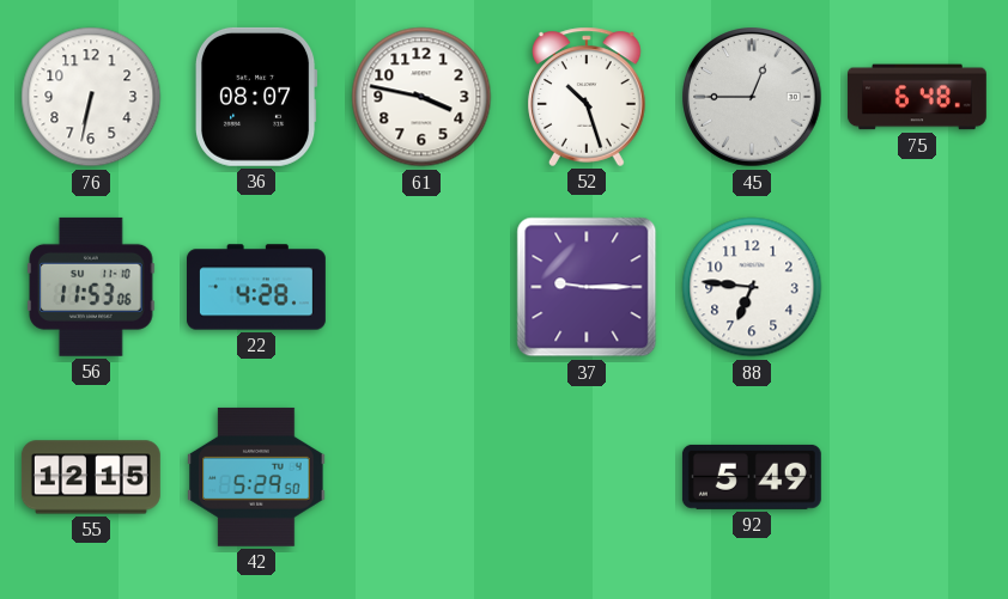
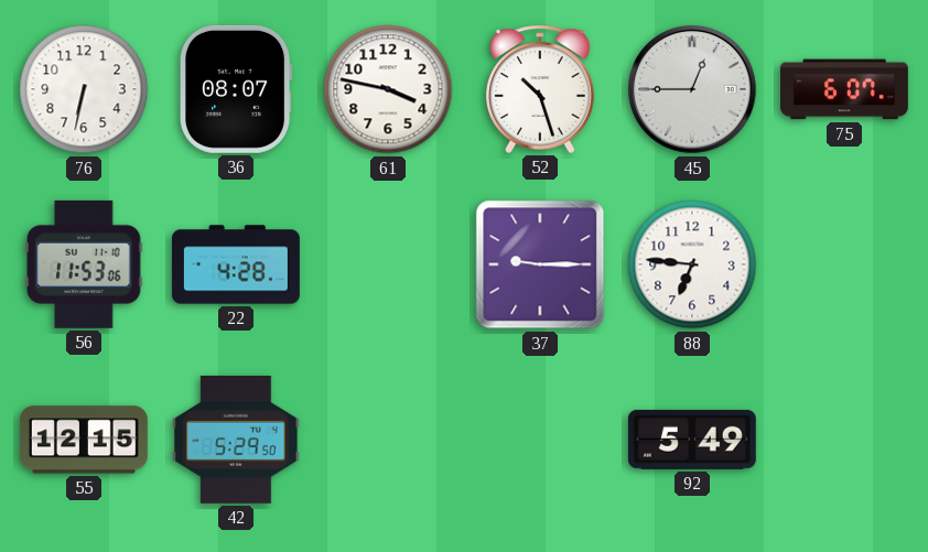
75: 6:48 -> 6:07 (844, 89)
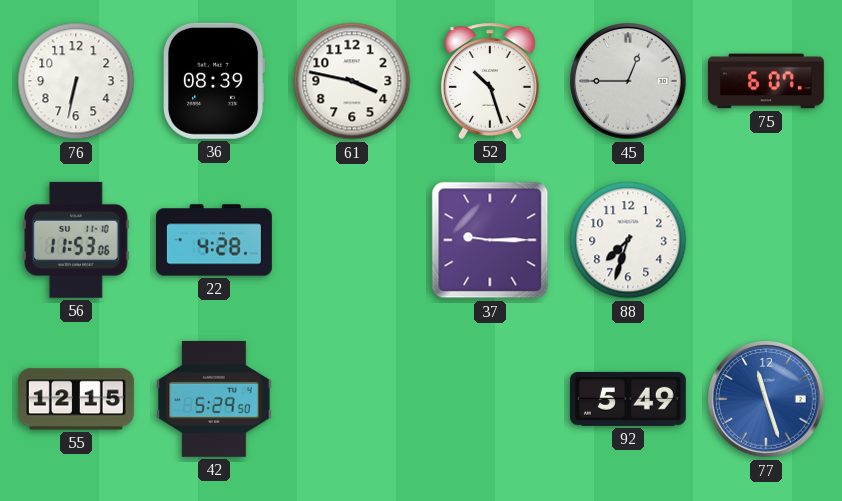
36: 08:07 -> 08:39 (215, 81)
88: 6:46 -> 7:33 (628, 240)
77: none -> 11:27 (766, 399)
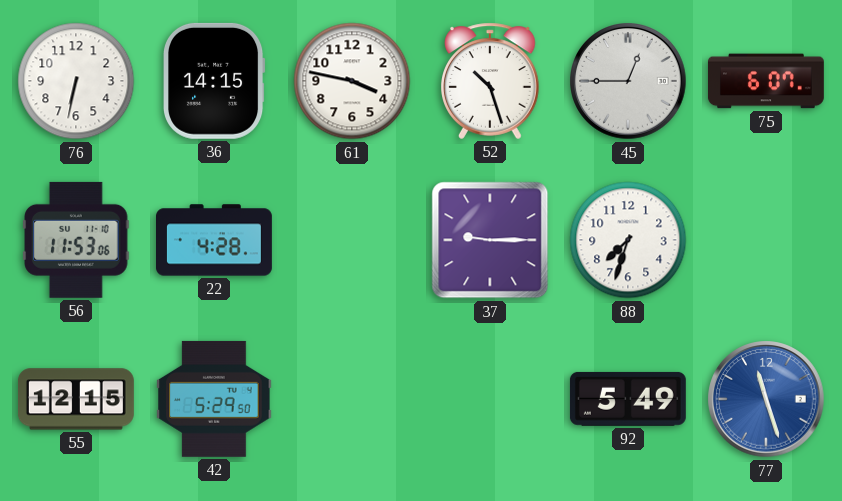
36: 08:39 -> 14:15 (215, 81)
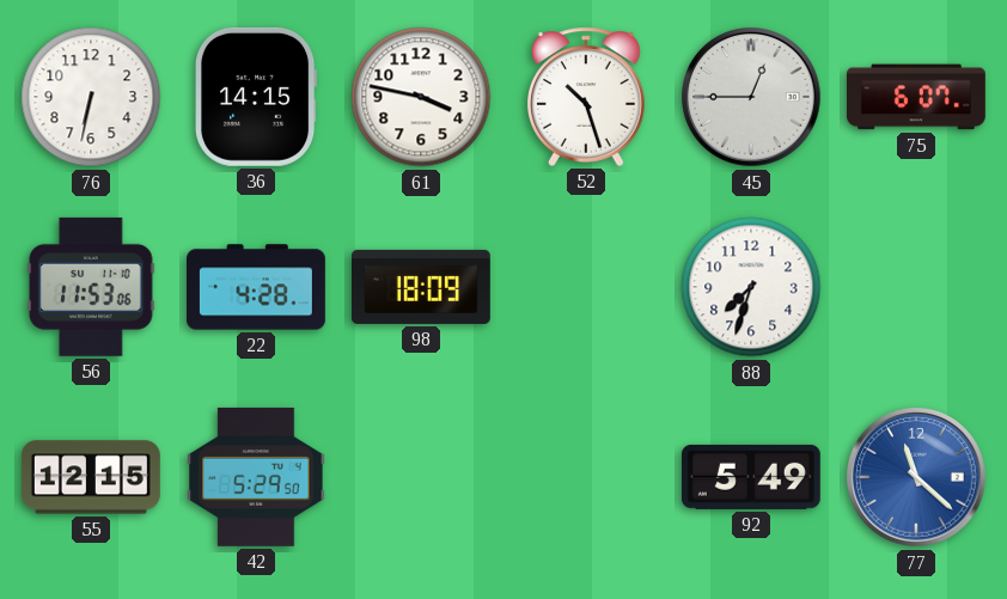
98: none -> 18:09 (421, 287)
37: 9:15 -> none (490, 240)
77: 11:27 -> 11:22 (916, 477)
